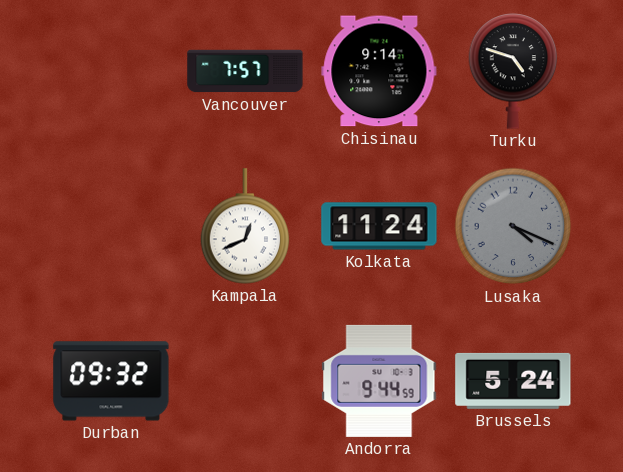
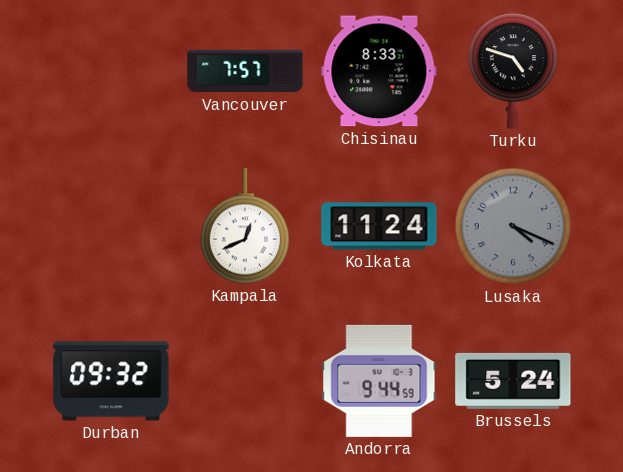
Chisinau: 9:14 -> 8:33 (379, 71)
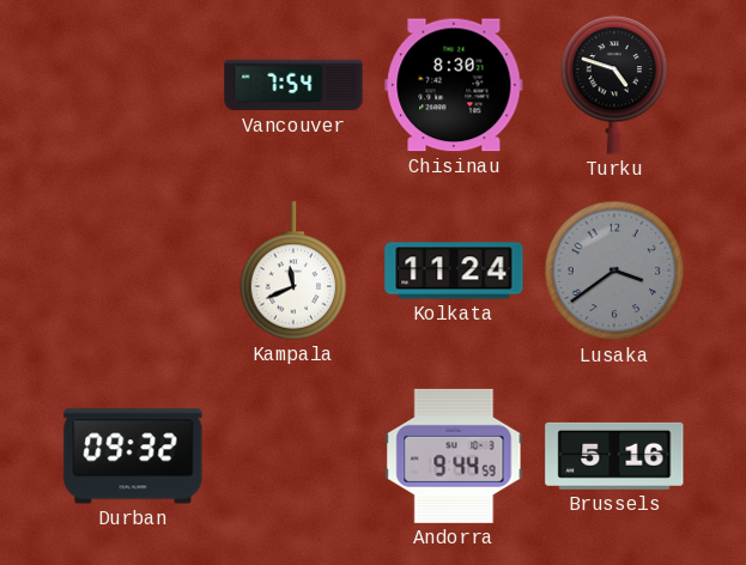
Vancouver: 7:57 -> 7:54 (293, 85)
Chisinau: 8:33 -> 8:30 (454, 85)
Kampala: 12:41 -> 11:41 (293, 271)
Lusaka: 4:19 -> 3:39 (614, 271)
Brussels: 5:24 -> 5:16 (614, 456)
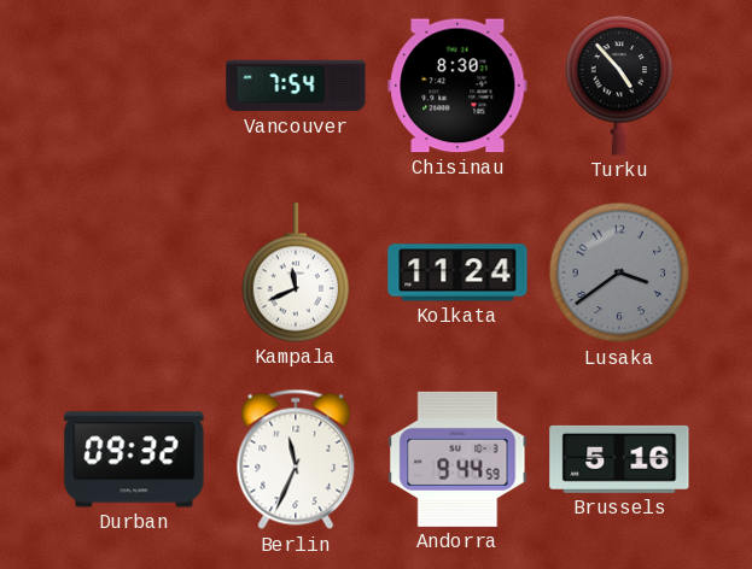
Turku: 4:48 -> 4:53 (619, 86)
Berlin: none -> 11:34 (296, 459)
